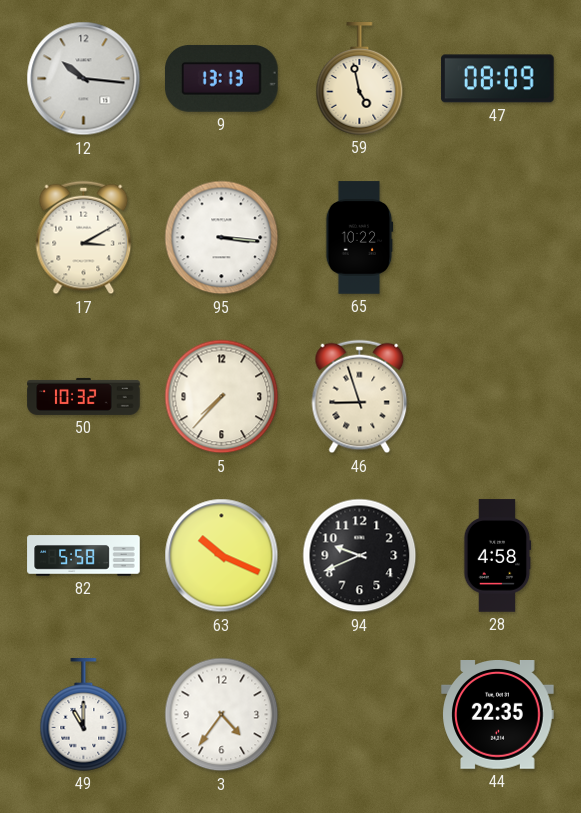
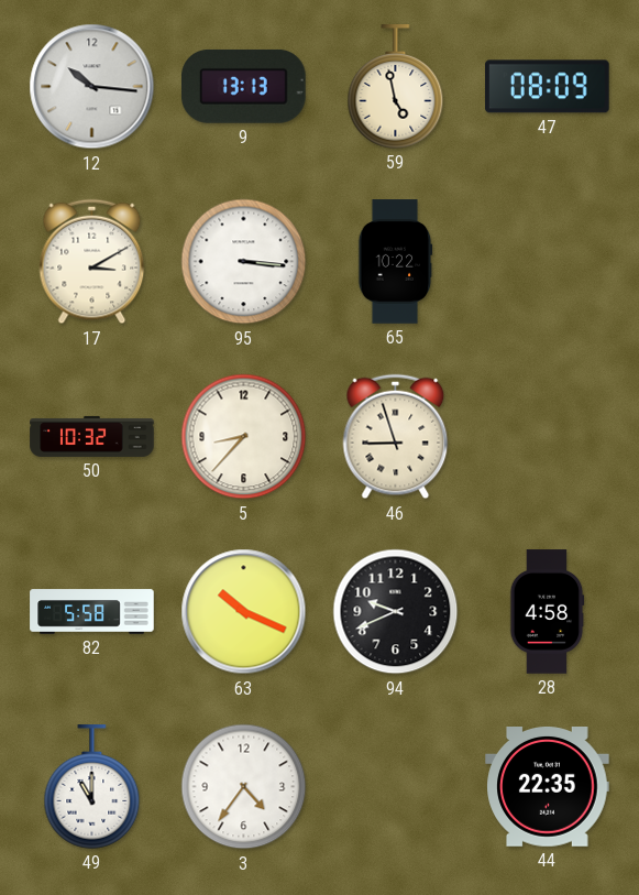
5: 7:37 -> 8:37 (244, 437)
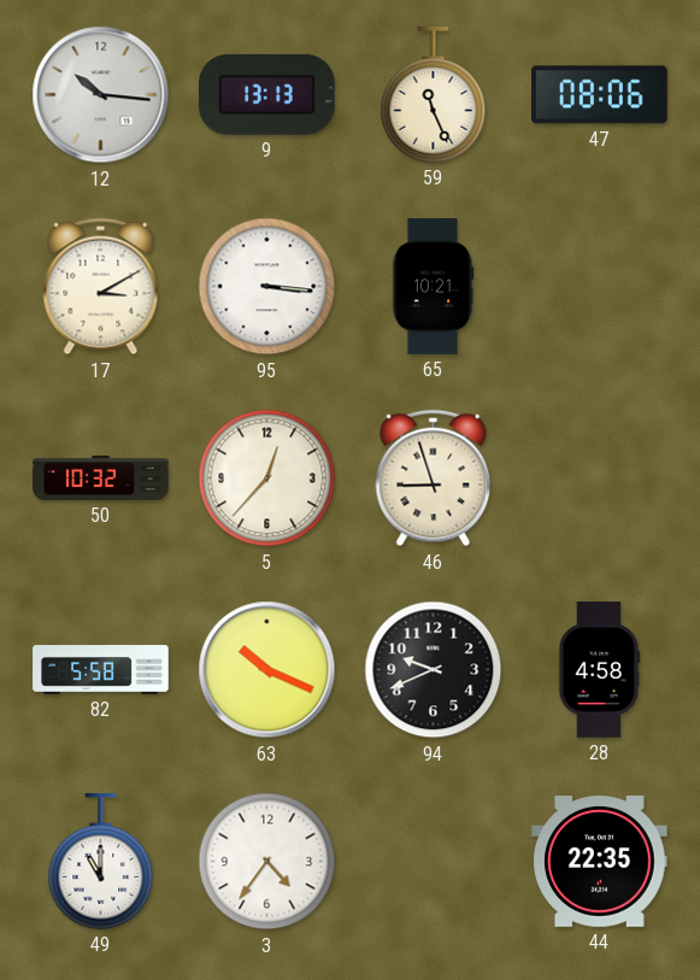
59: 4:58 -> 11:26 (434, 95)
47: 08:09 -> 08:06 (600, 95)
65: 10:22 -> 10:21 (434, 287)
5: 8:37 -> 12:37 (267, 479)
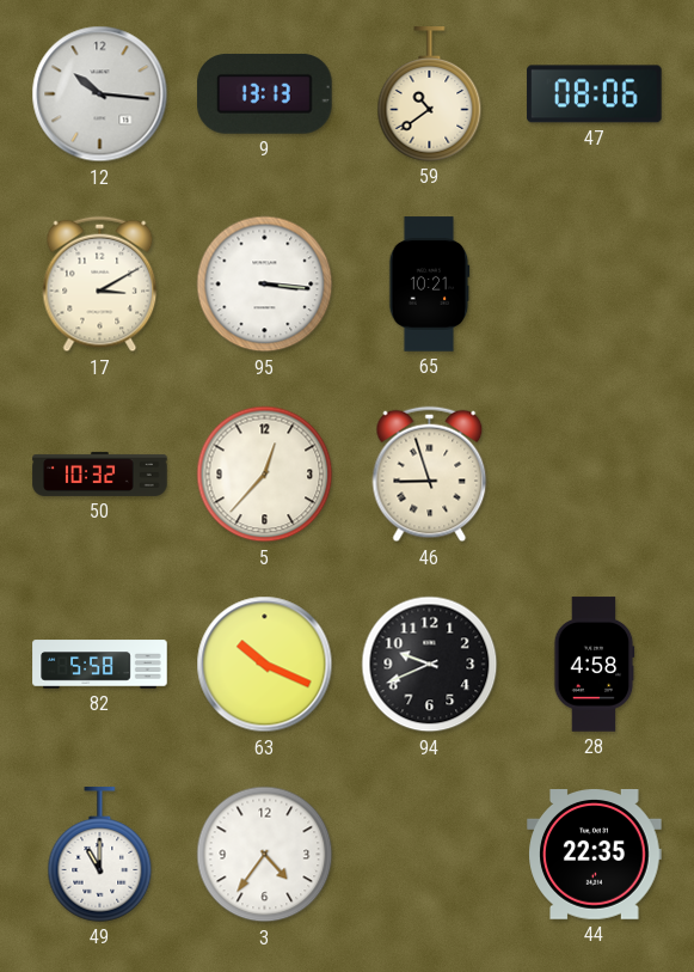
59: 11:26 -> 10:39 (430, 94)
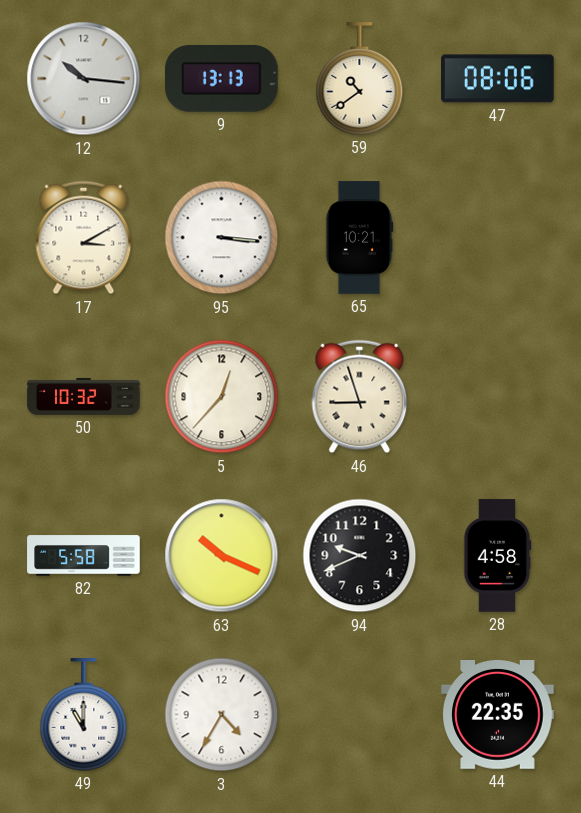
3: 4:36 -> 4:35 (222, 715)
